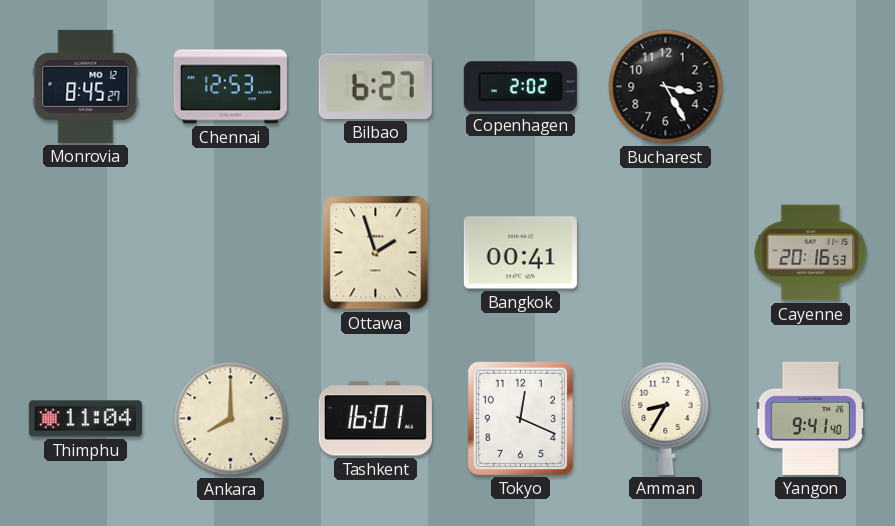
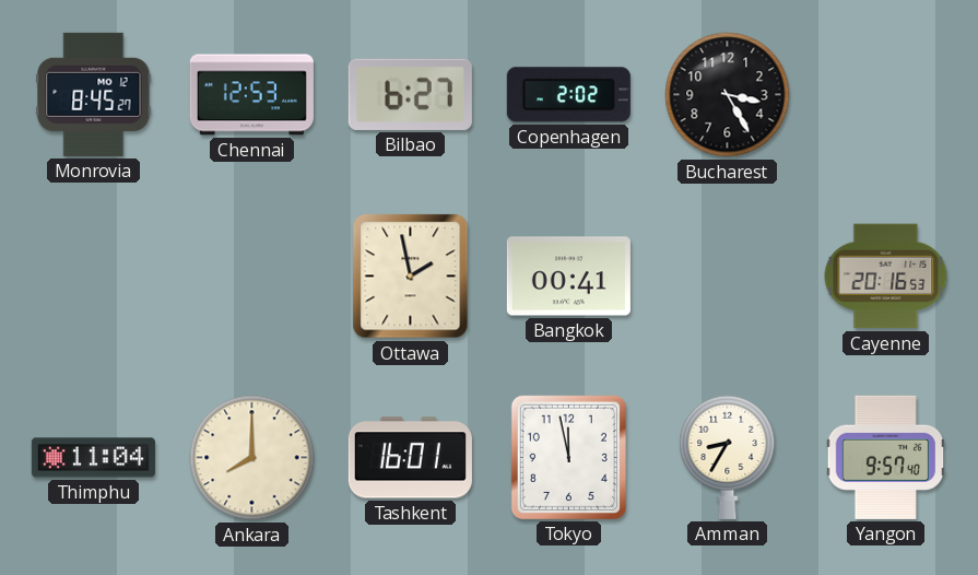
Ottawa: 1:57 -> 1:58 (411, 277)
Tokyo: 12:19 -> 11:58 (568, 457)
Yangon: 9:41 -> 9:57 (886, 457)
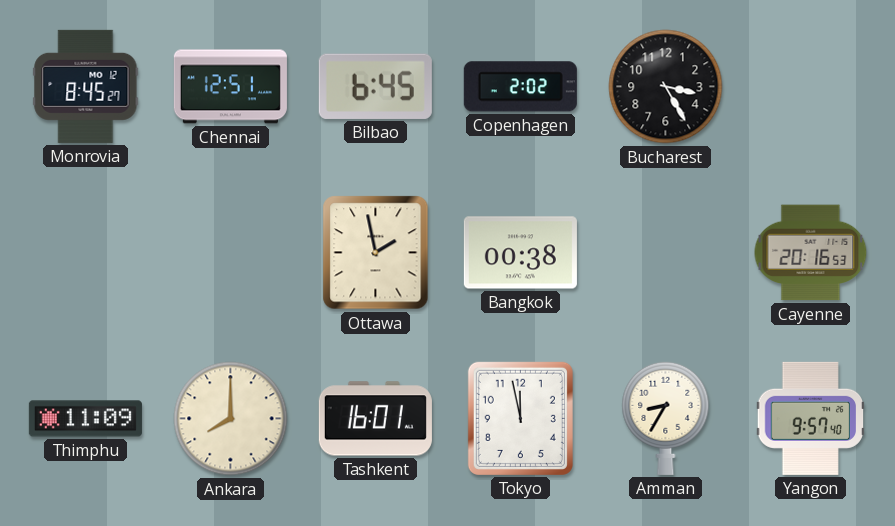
Chennai: 12:53 -> 12:51 (230, 87)
Bilbao: 6:27 -> 6:45 (375, 86)
Bangkok: 00:41 -> 00:38 (520, 253)
Thimphu: 11:04 -> 11:09 (85, 419)
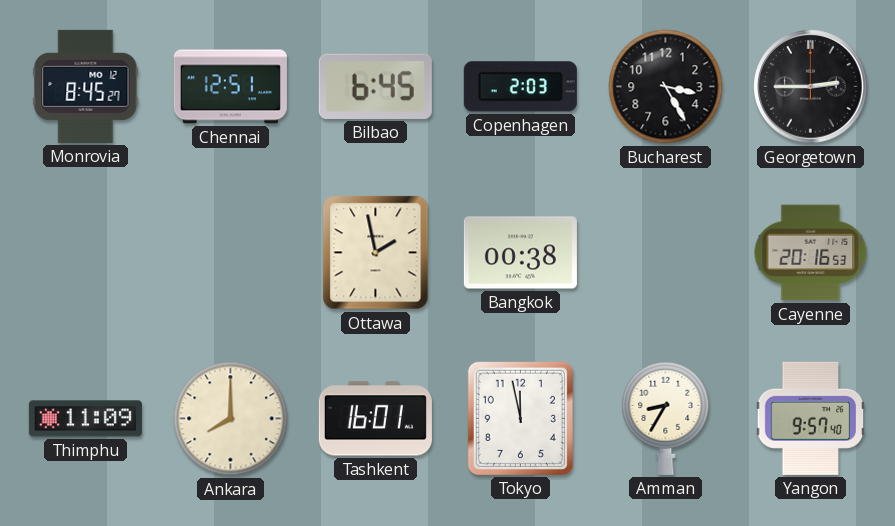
Copenhagen: 2:02 -> 2:03 (520, 87)
Georgetown: none -> 2:45 (811, 87)
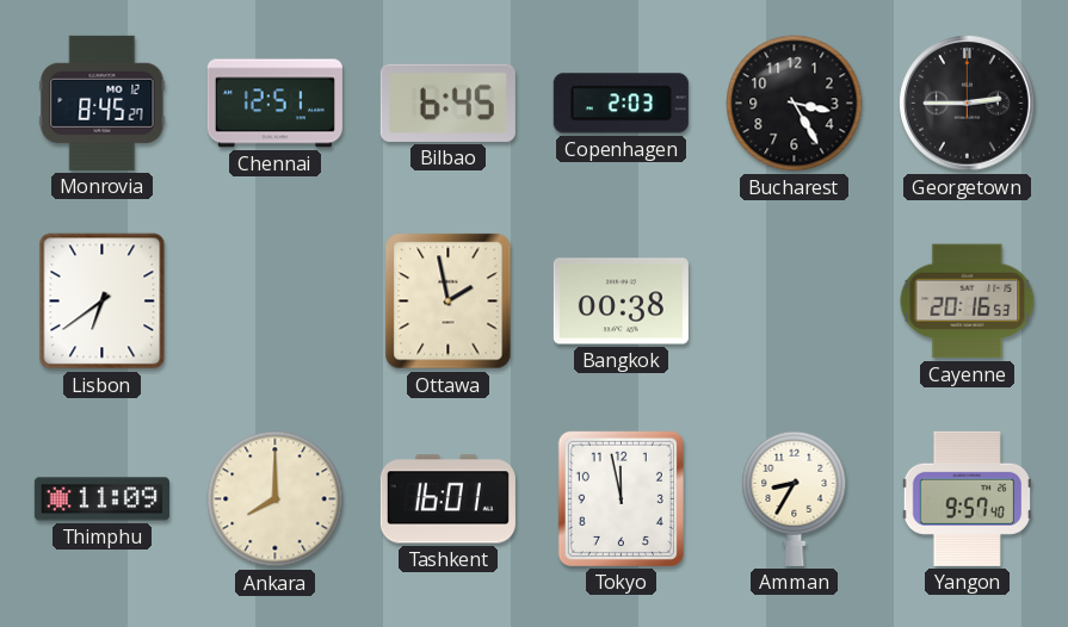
Lisbon: none -> 6:39 (103, 302)
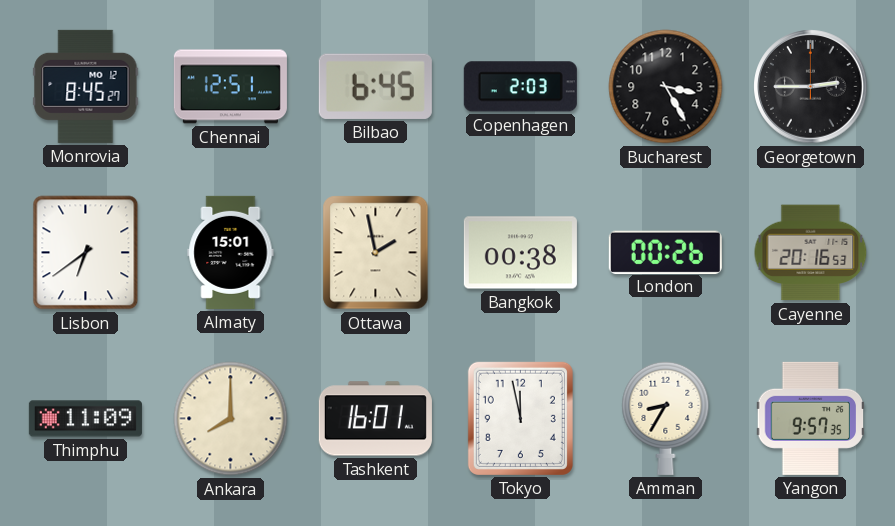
Almaty: none -> 15:01 (231, 252)
London: none -> 00:26 (665, 252)
Yangon: 9:57:40 -> 9:57:35 (811, 418)
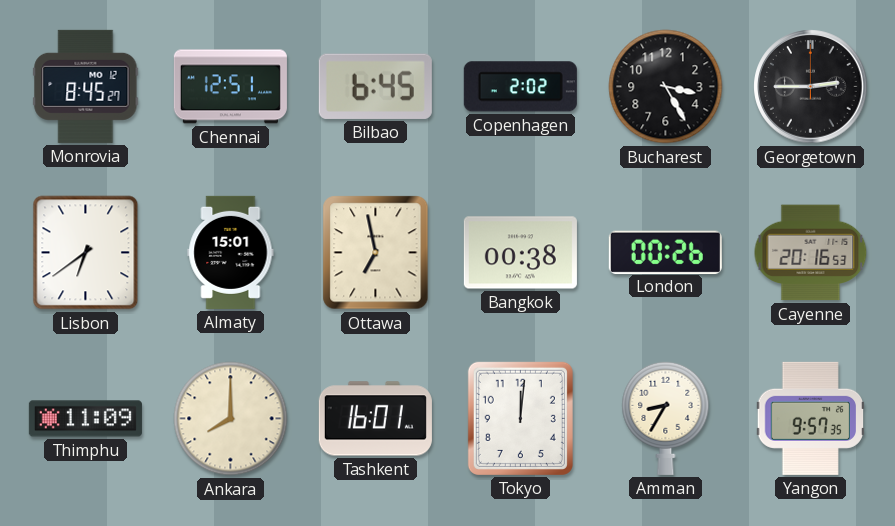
Copenhagen: 2:03 -> 2:02 (520, 87)
Ottawa: 1:58 -> 6:58 (376, 253)
Tokyo: 11:58 -> 12:01 (520, 418)
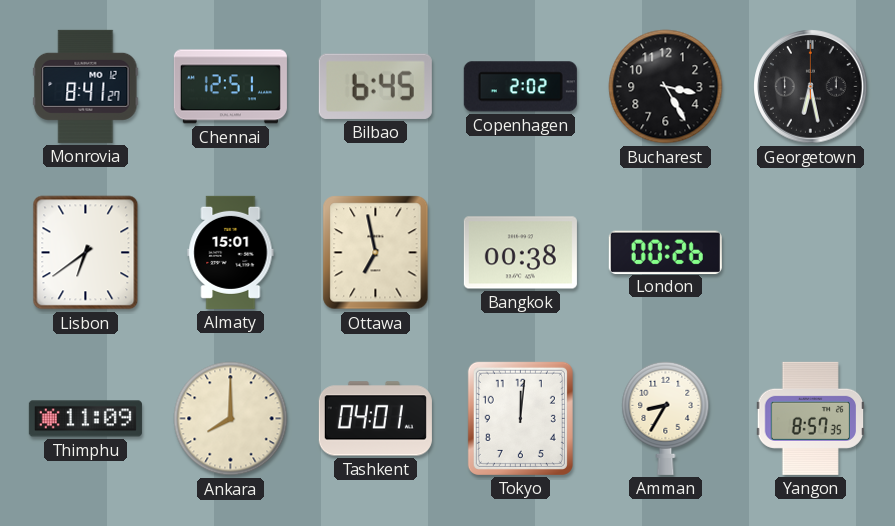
Monrovia: 8:45 -> 8:41 (86, 86)
Georgetown: 2:45 -> 6:28 (811, 87)
Cayenne: 20:16 -> none (811, 253)
Tashkent: 16:01 -> 04:01 (375, 419)
Yangon: 9:57 -> 8:57 (811, 418)
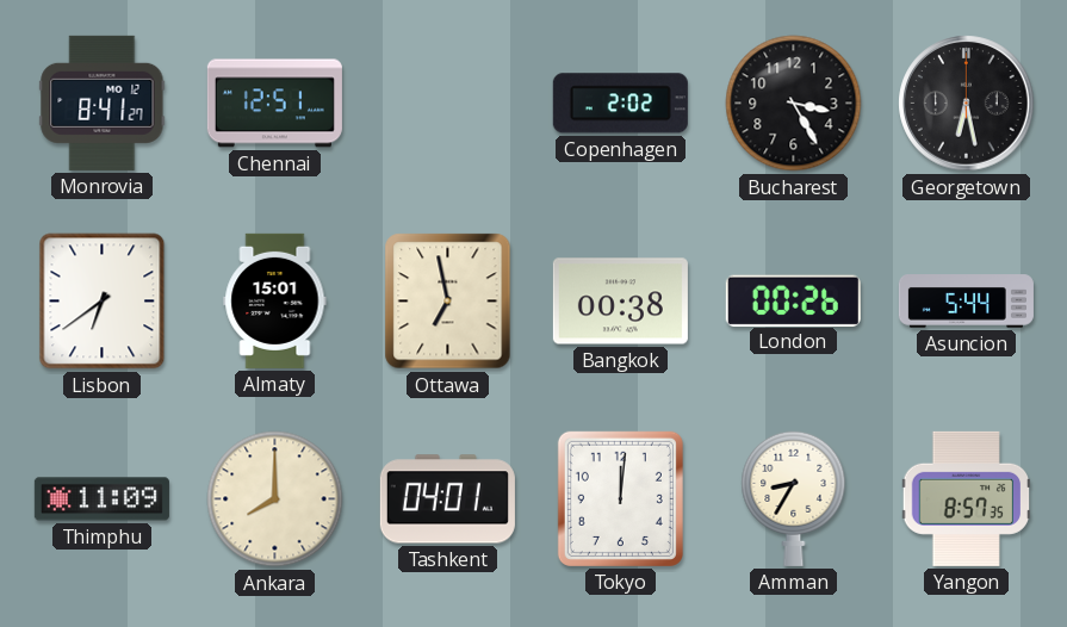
Bilbao: 6:45 -> none (375, 86)
Asuncion: none -> 5:44 (966, 302)
